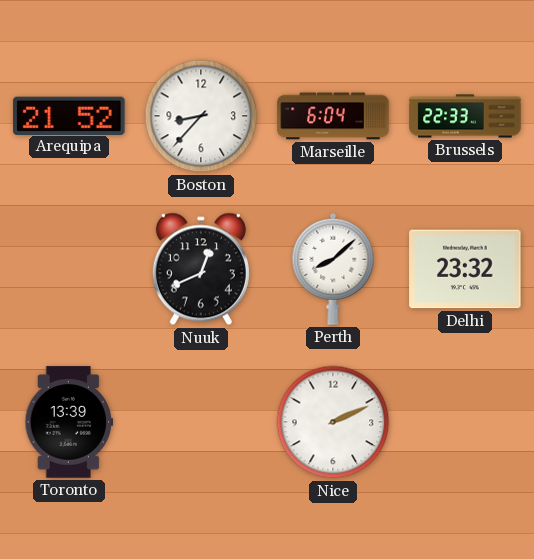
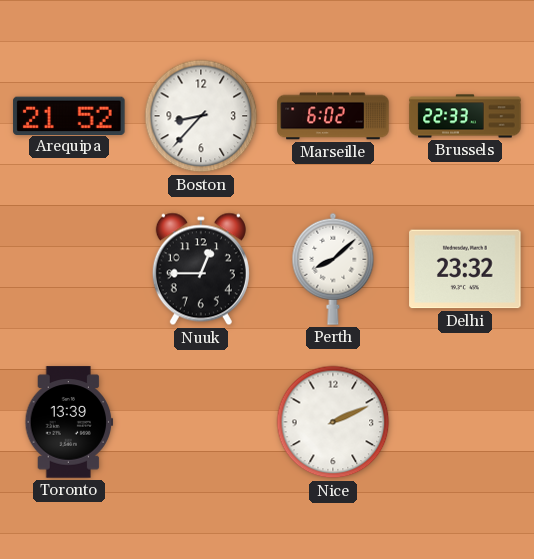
Marseille: 6:04 -> 6:02 (333, 116)
Nuuk: 12:41 -> 12:45 (201, 269)
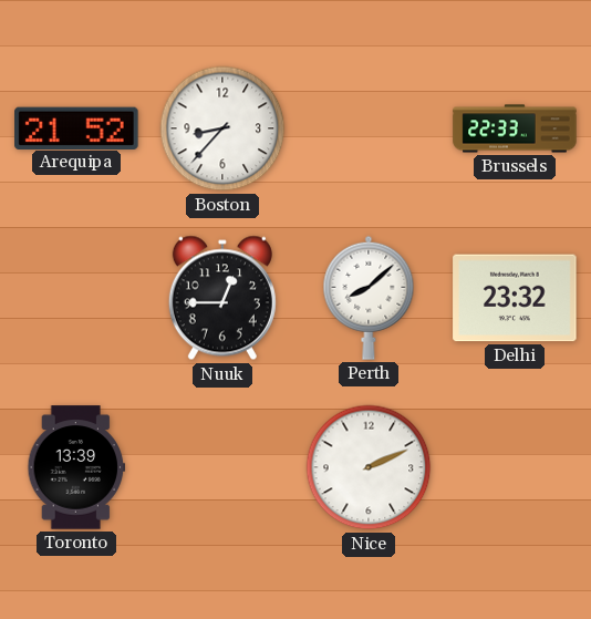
Marseille: 6:02 -> none (333, 116)
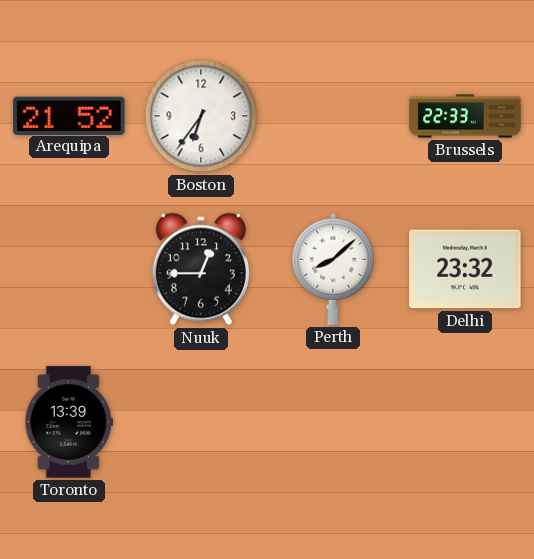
Boston: 8:37 -> 6:36 (201, 116)
Nice: 2:11 -> none (369, 467)
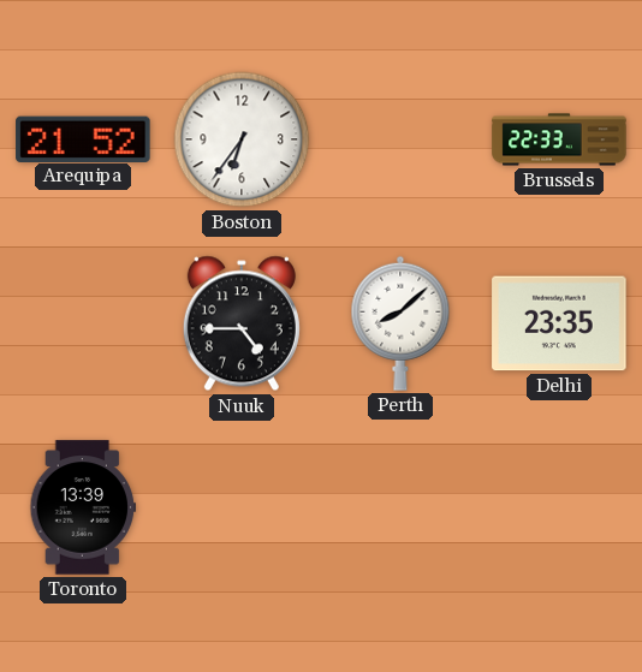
Nuuk: 12:45 -> 4:45 (242, 323)
Delhi: 23:32 -> 23:35 (559, 323)
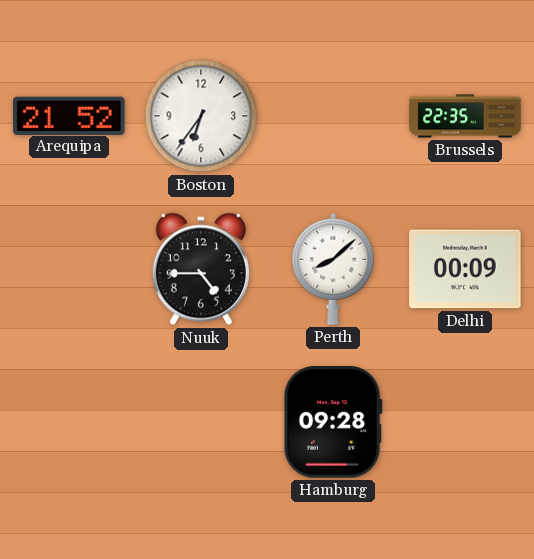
Brussels: 22:33 -> 22:35 (465, 116)
Delhi: 23:35 -> 00:09 (465, 269)
Toronto: 13:39 -> none (83, 507)
Hamburg: none -> 09:28 (333, 422)
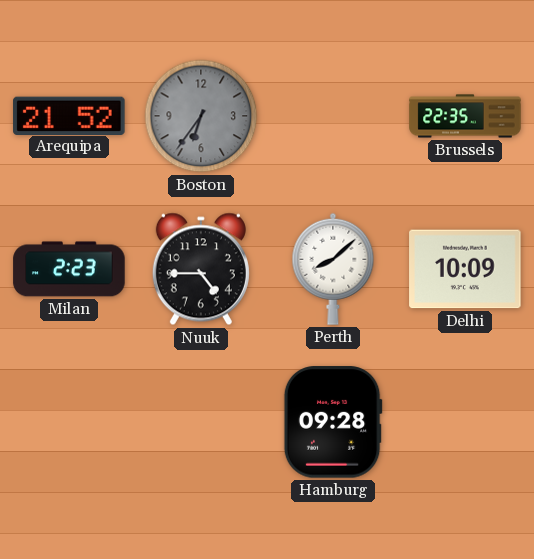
Boston dial: white -> grey (201, 116)
Milan: none -> 2:23 (69, 269)
Delhi: 00:09 -> 10:09 (465, 269)
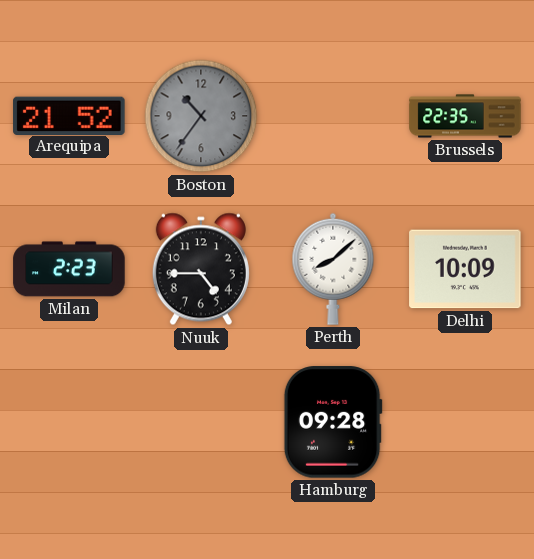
Boston: 6:36 -> 10:36 (201, 116)
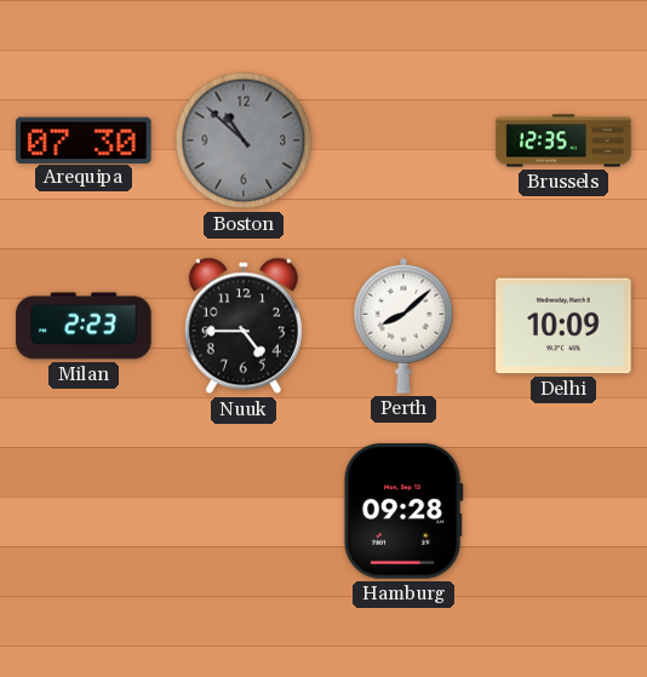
Arequipa: 21:52 -> 07:30 (84, 139)
Boston: 10:36 -> 10:52 (244, 140)
Brussels: 22:35 -> 12:35 (563, 140)
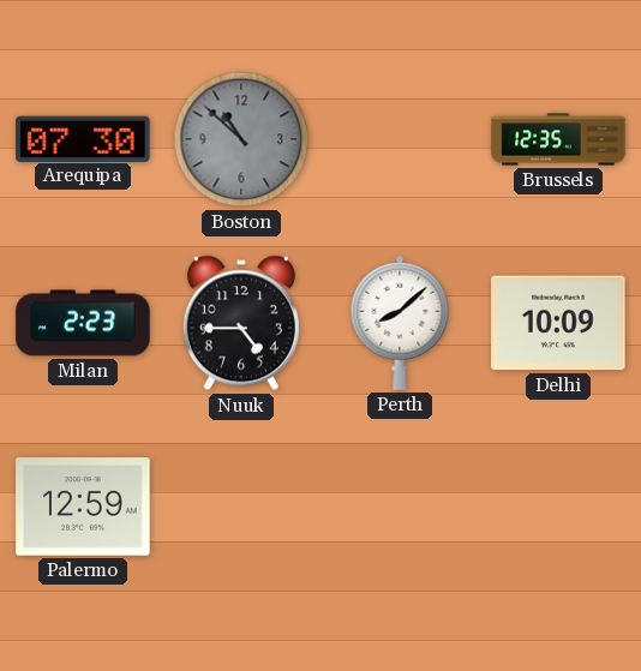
Palermo: none -> 12:59 (83, 507)
Hamburg: 09:28 -> none (403, 511)
